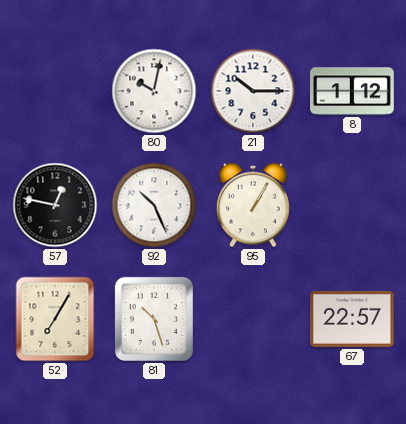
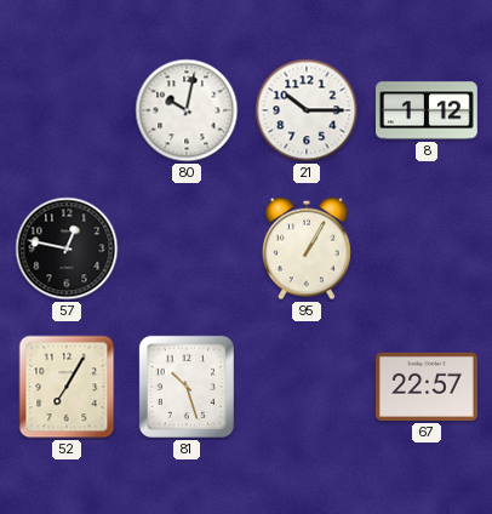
92: 10:26 -> none (154, 205)
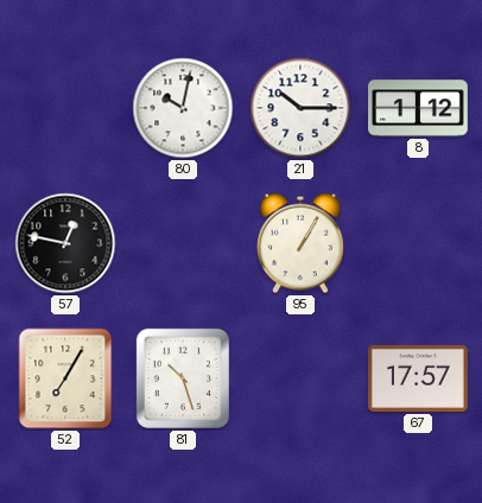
67: 22:57 -> 17:57 (419, 378)
